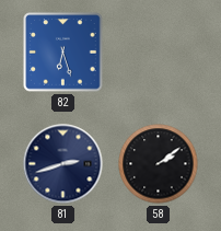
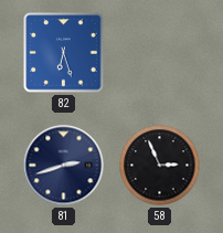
58: 2:09 -> 2:56 (160, 166)
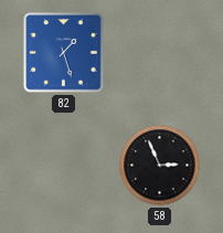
82: 6:27 -> 1:27 (64, 53)
81: 2:42 -> none (64, 166)
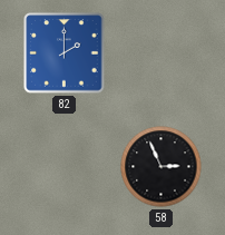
82: 1:27 -> 2:00 (65, 53)
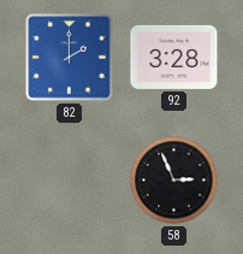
92: none -> 3:28 (174, 57)
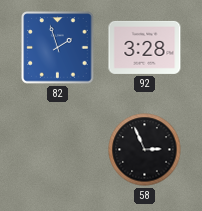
82: 2:00 -> 1:57 (58, 48)
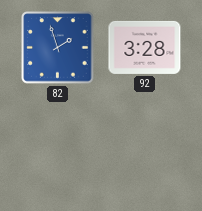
58: 2:56 -> none (145, 150)
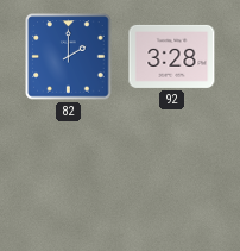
82: 1:57 -> 2:00 (69, 57)
